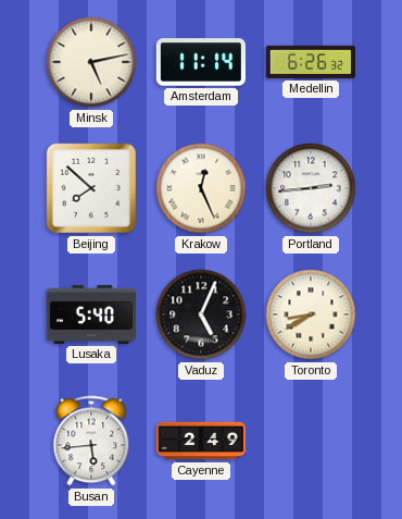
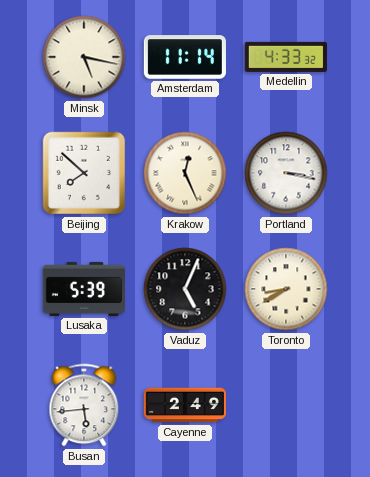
Minsk: 5:13 -> 5:17 (84, 57)
Medellin: 6:26 -> 4:33 (286, 57)
Portland: 2:44 -> 3:17 (286, 173)
Lusaka: 5:40 -> 5:39 (84, 289)
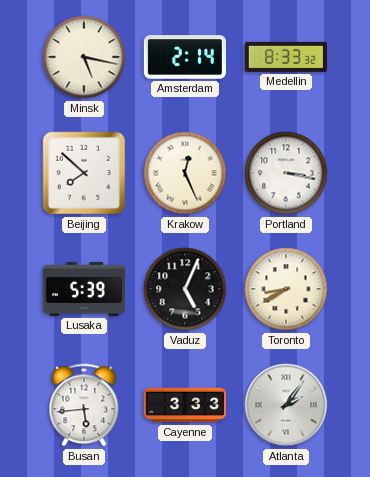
Amsterdam: 11:14 -> 2:14 (185, 57)
Medellin: 4:33 -> 8:33 (286, 57)
Cayenne: 2:49 -> 3:33 (185, 405)
Atlanta: none -> 2:06 (286, 405)
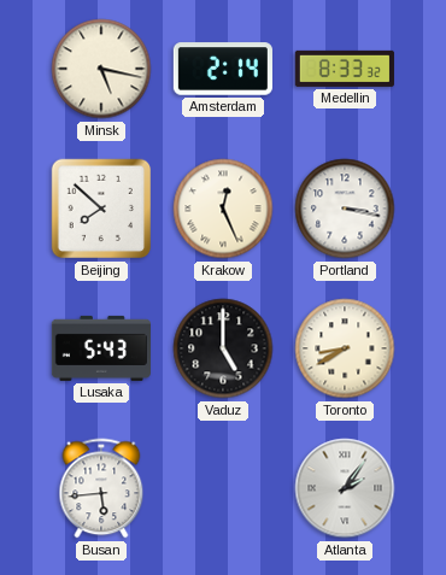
Lusaka: 5:39 -> 5:43 (101, 348)
Vaduz: 5:04 -> 5:00 (223, 348)
Cayenne: 3:33 -> none (185, 405)
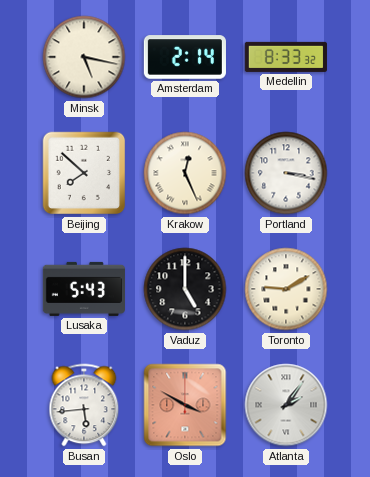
Toronto: 8:40 -> 9:10 (286, 289)
Oslo: none -> 3:50 (185, 405)
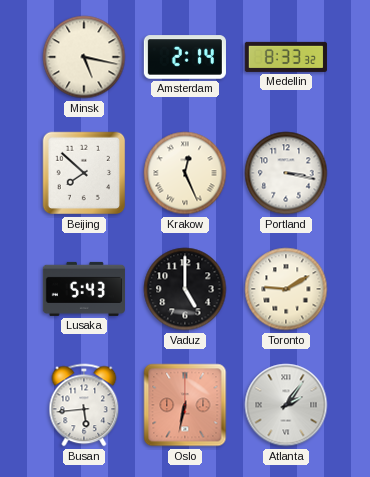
Oslo: 3:50 -> 6:32 (185, 405)
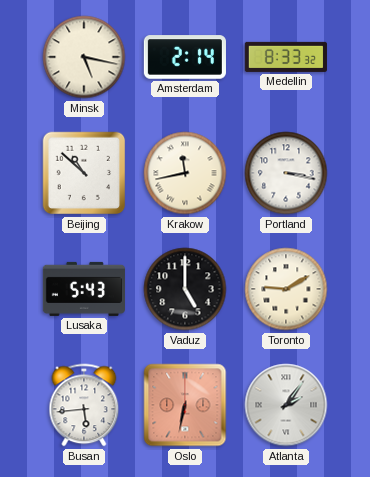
Beijing: 7:52 -> 10:52 (84, 173)
Krakow: 12:26 -> 11:43 (185, 173)
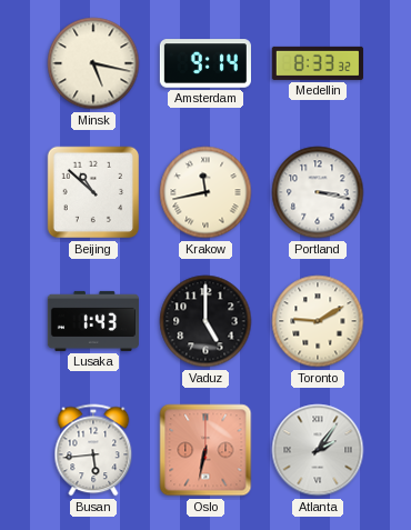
Amsterdam: 2:14 -> 9:14 (205, 63)
Lusaka: 5:43 -> 1:43 (93, 321)
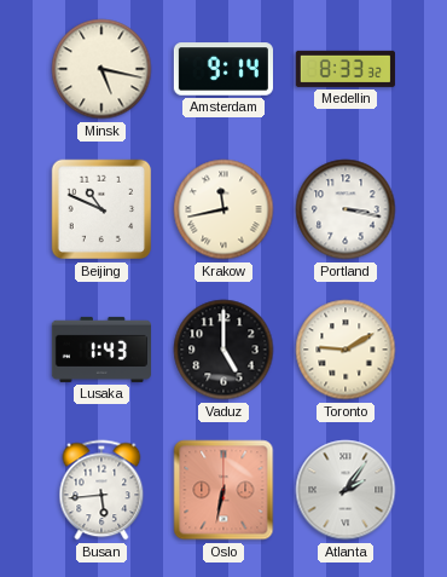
Beijing: 10:52 -> 10:49 (101, 209)
